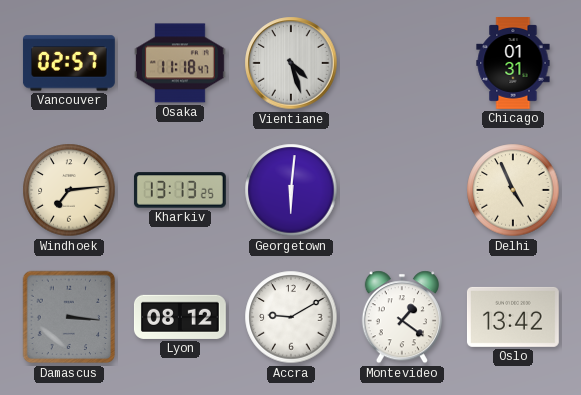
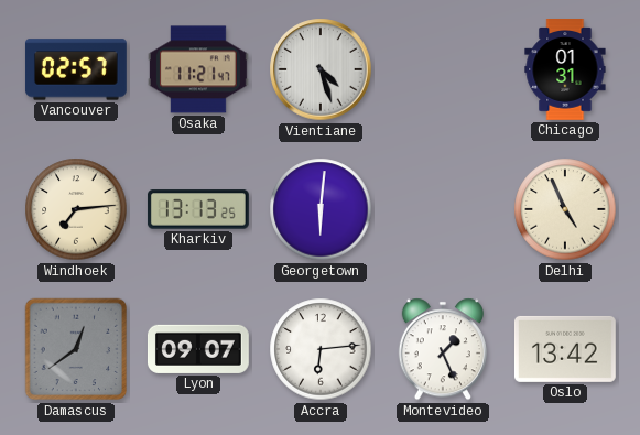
Osaka: 11:18 -> 11:21 (198, 69)
Damascus: 3:16 -> 12:39 (76, 349)
Lyon: 08:12 -> 09:07 (198, 349)
Accra: 9:10 -> 6:14 (321, 349)
Montevideo: 1:21 -> 1:26 (443, 349)
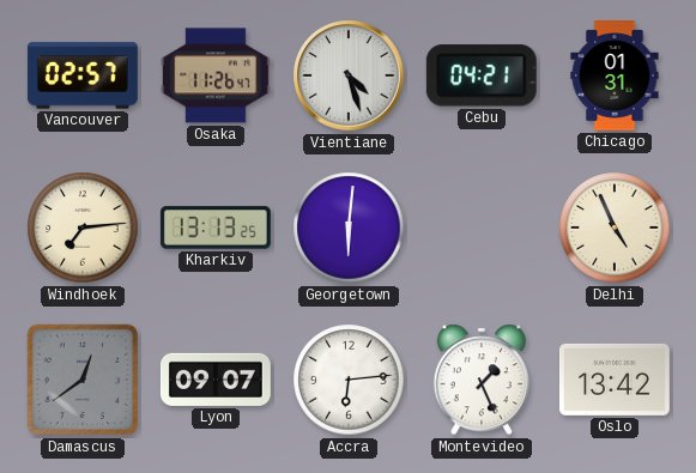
Osaka: 11:21 -> 11:26 (216, 75)
Cebu: none -> 04:21 (482, 75)
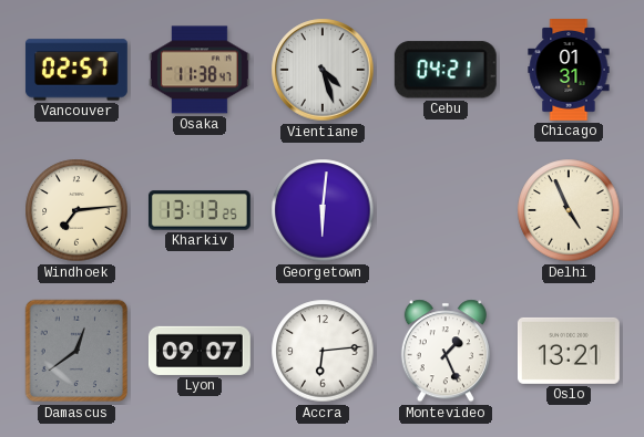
Osaka: 11:26 -> 11:38 (200, 70)
Oslo: 13:42 -> 13:21 (569, 351)
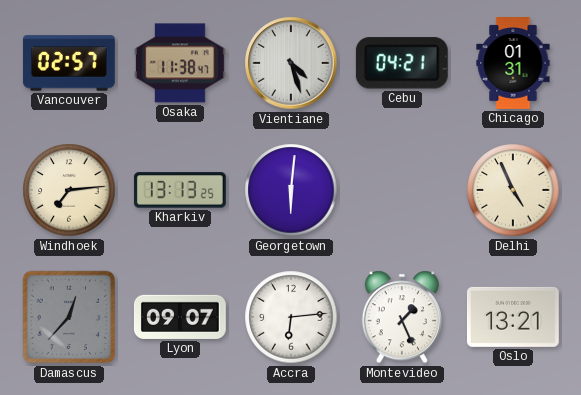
Damascus: 12:39 -> 12:37 (69, 317)
